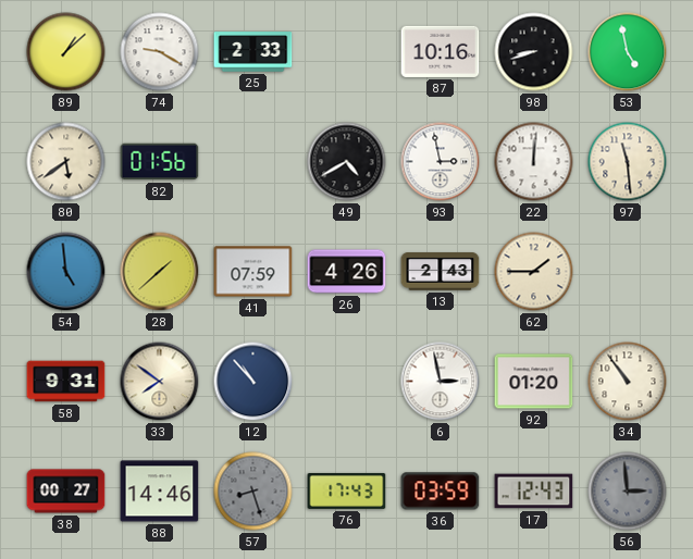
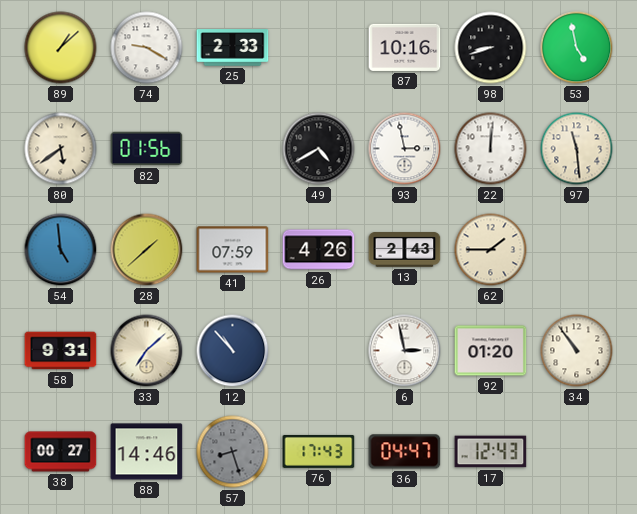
33: 7:51 -> 7:08 (147, 351)
36: 03:59 -> 04:47 (405, 452)
56: 2:59 -> none (628, 492)
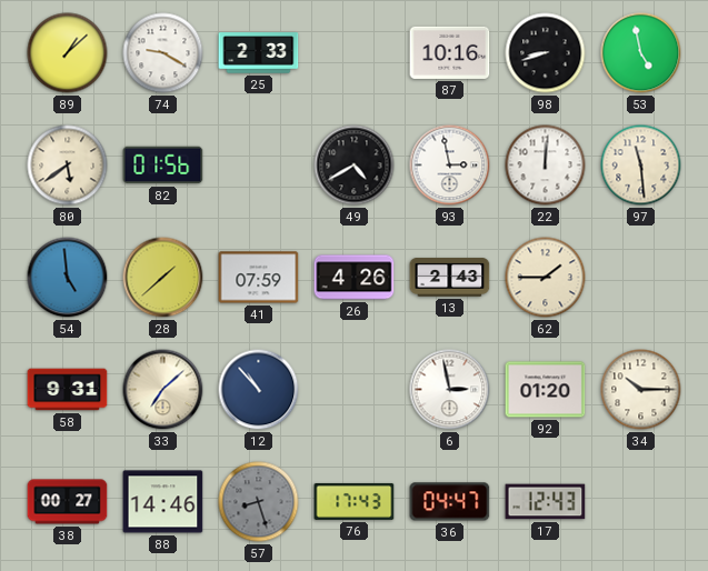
34: 10:54 -> 10:15 (641, 390)
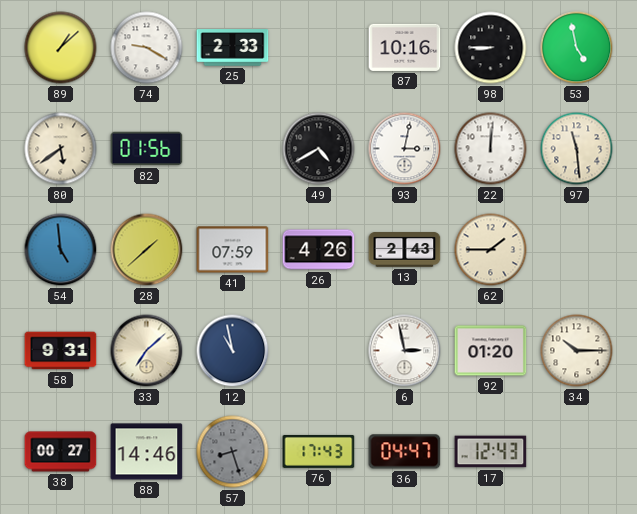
98: 8:42 -> 8:45 (491, 48)
93: 2:58 -> 3:02 (405, 149)
12: 10:53 -> 10:58 (233, 351)
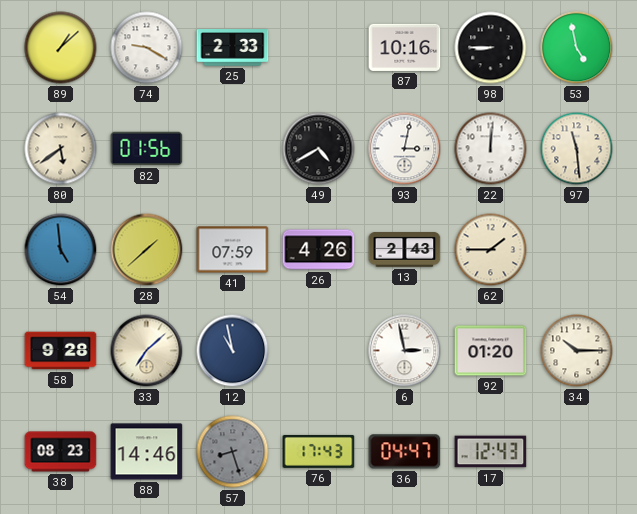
58: 9:31 -> 9:28 (61, 351)
38: 00:27 -> 08:23 (61, 452)
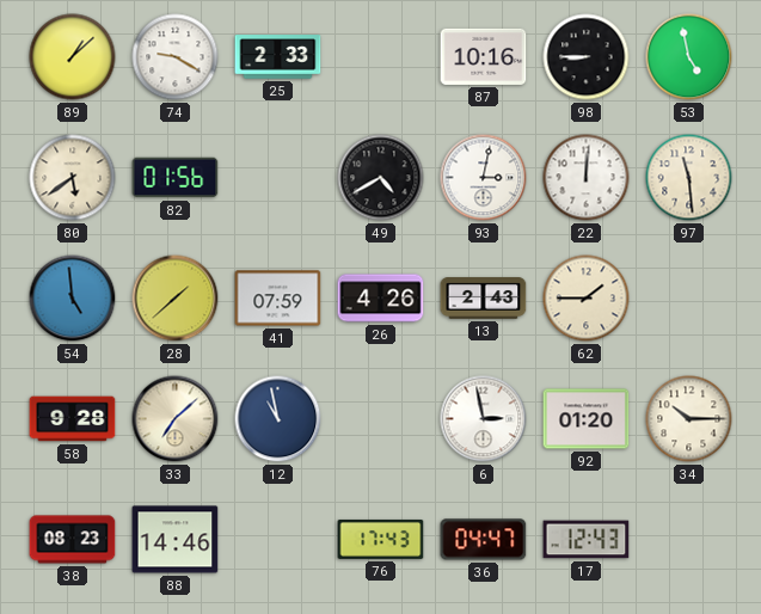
57: 8:27 -> none (233, 452)
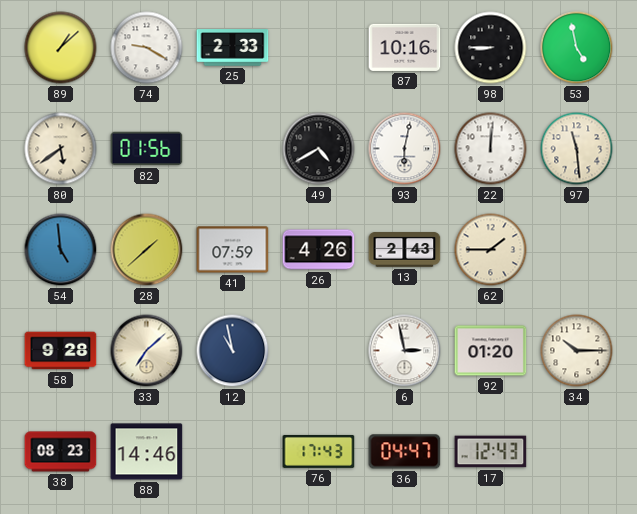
93: 3:02 -> 6:02 (405, 149)
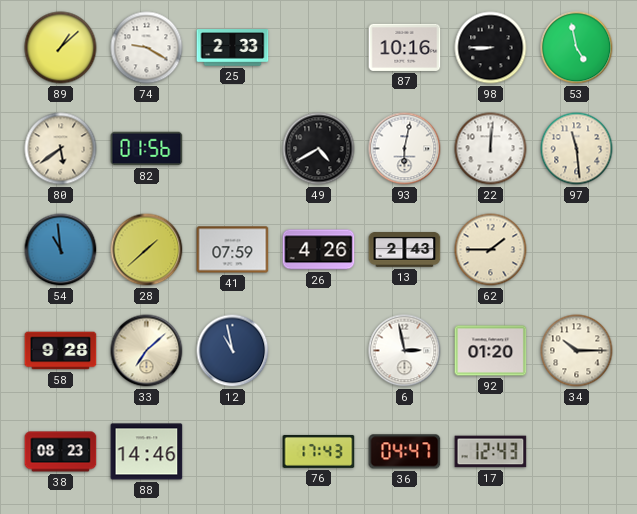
54: 4:59 -> 10:59 (61, 250)
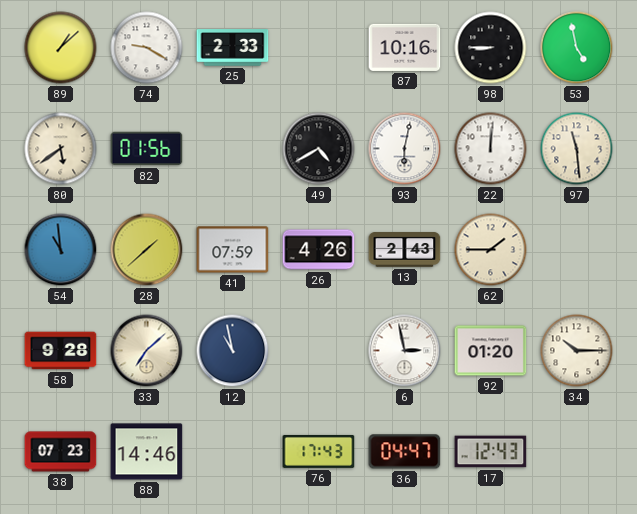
38: 08:23 -> 07:23 (61, 452)
